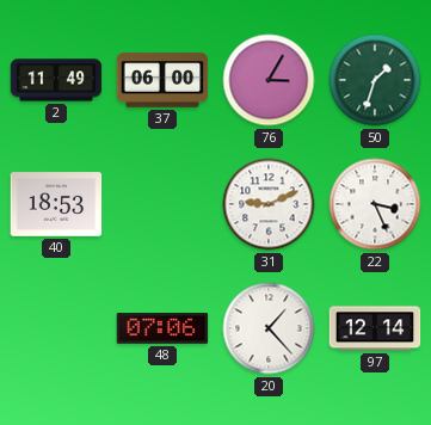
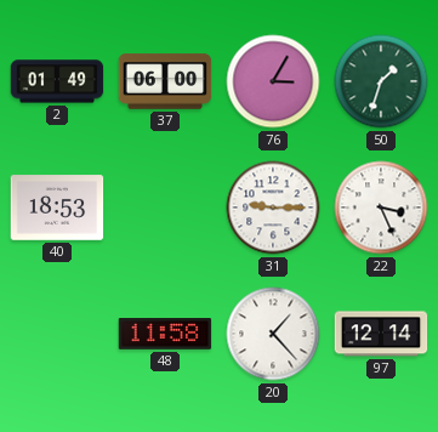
2: 11:49 -> 01:49 (57, 81)
31: 9:11 -> 9:15 (273, 208)
48: 07:06 -> 11:58 (165, 335)
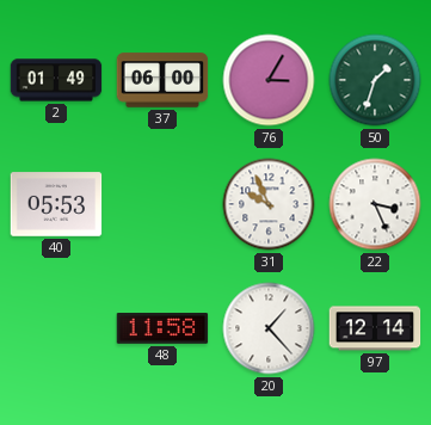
40: 18:53 -> 05:53 (56, 204)
31: 9:15 -> 9:56 (269, 204)
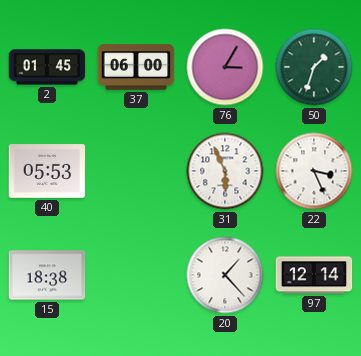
2: 01:49 -> 01:45 (47, 67)
31: 9:56 -> 5:56 (225, 171)
15: none -> 18:38 (47, 275)
48: 11:58 -> none (162, 329)
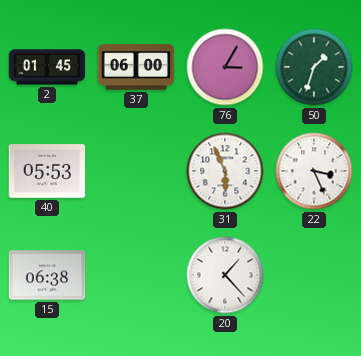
15: 18:38 -> 06:38 (47, 275)
97: 12:14 -> none (314, 275)
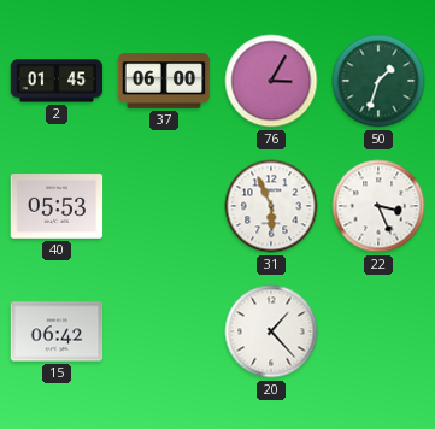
15: 06:38 -> 06:42 (57, 331)
